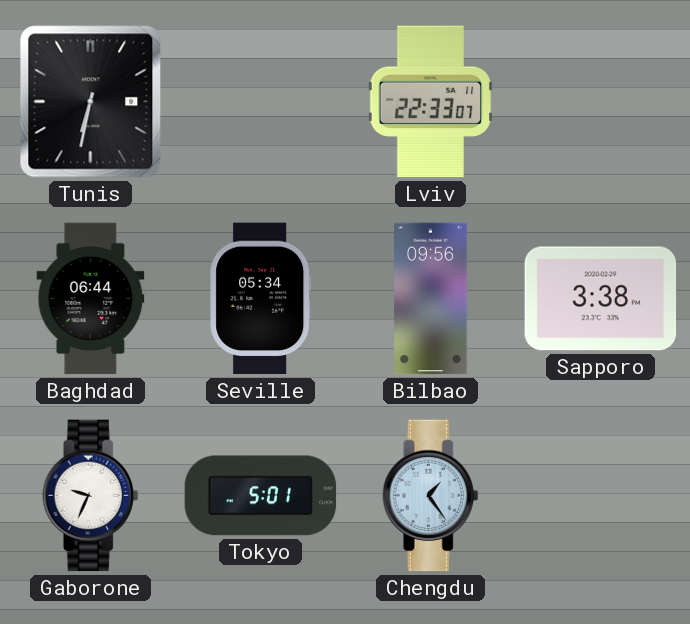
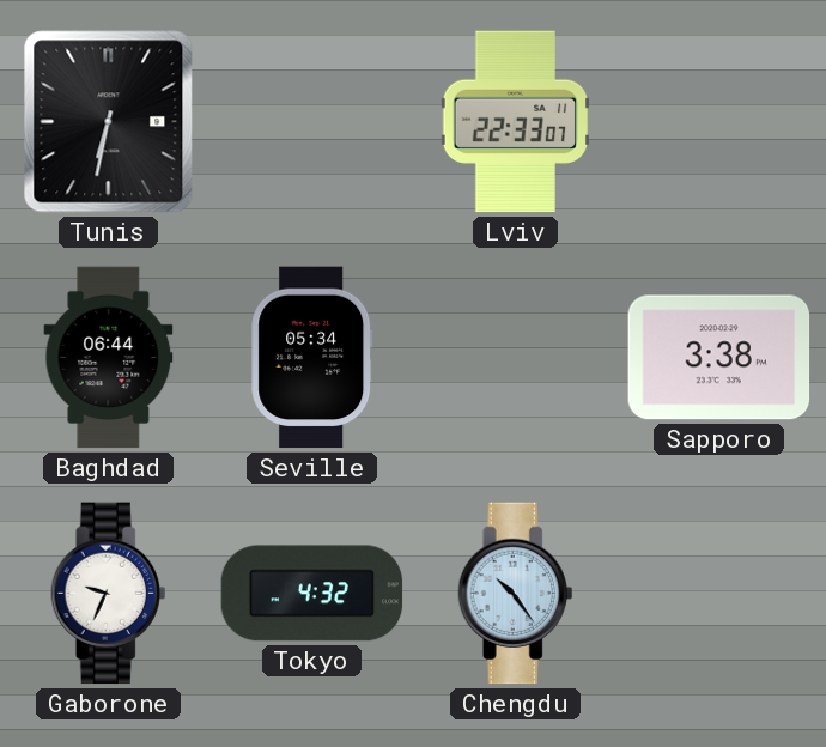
Bilbao: 09:56 -> none (431, 299)
Tokyo: 5:01 -> 4:32 (312, 594)
Chengdu: 1:24 -> 10:24 (516, 594)
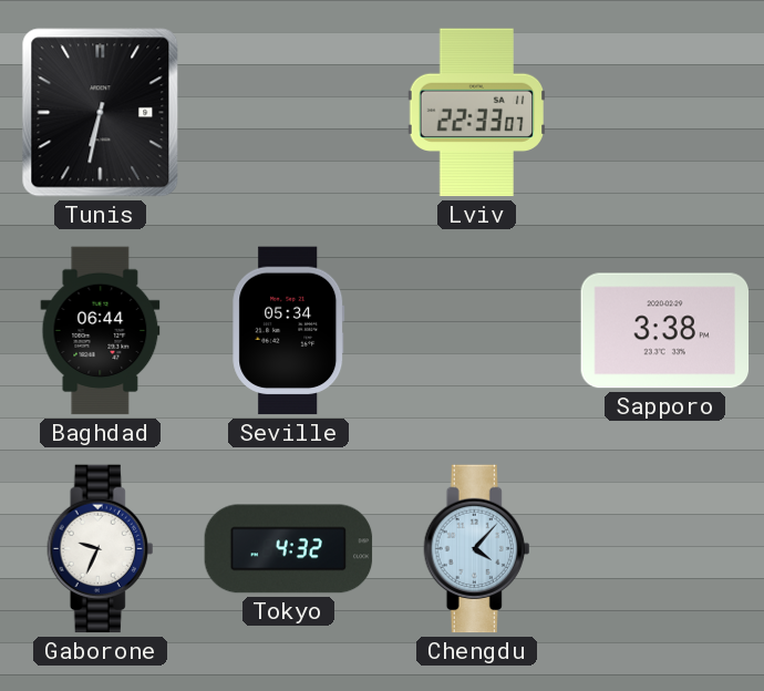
Chengdu: 10:24 -> 4:07 (477, 549)
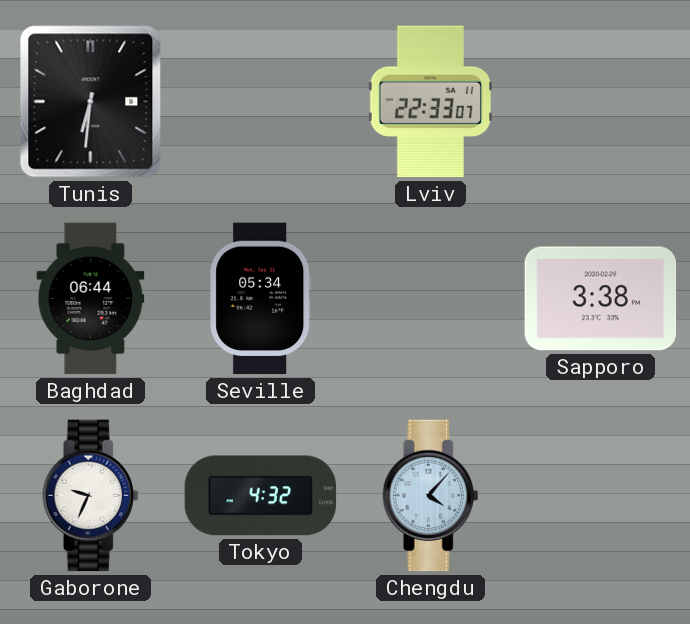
Tunis: 6:32 -> 6:31 (91, 102)
